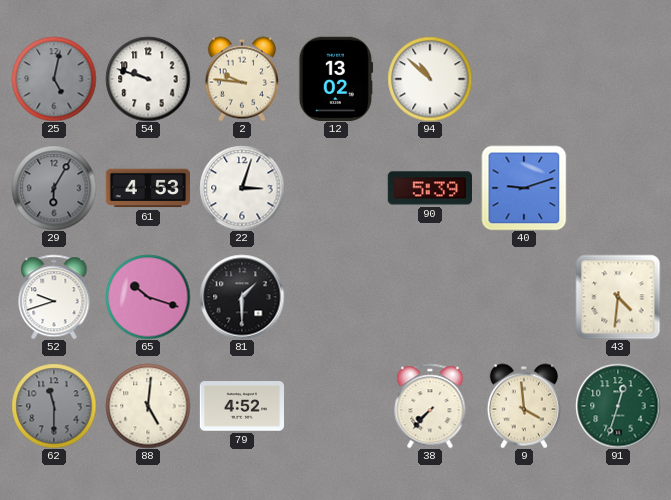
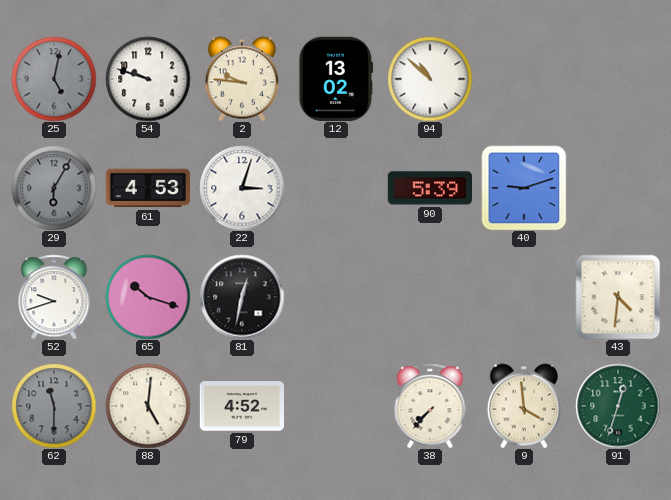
81: 1:30 -> 12:32 (242, 297)
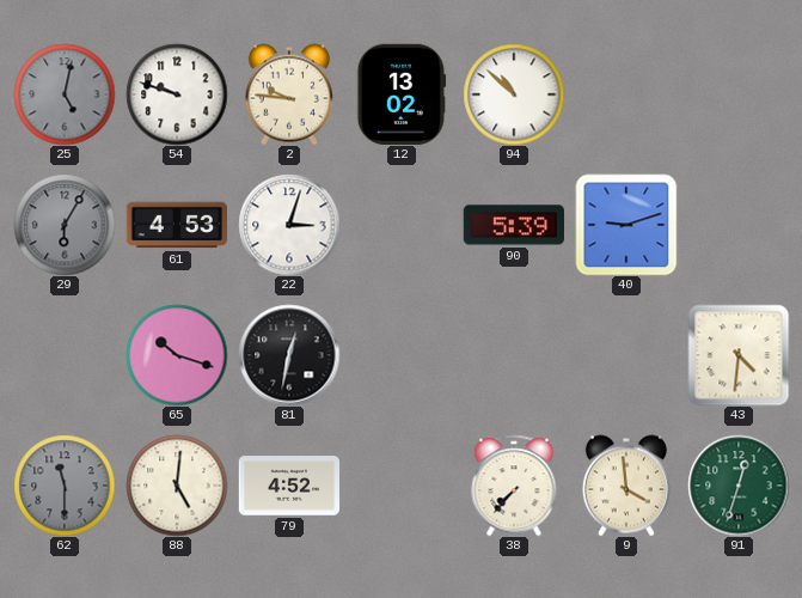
52: 9:42 -> none (54, 297)
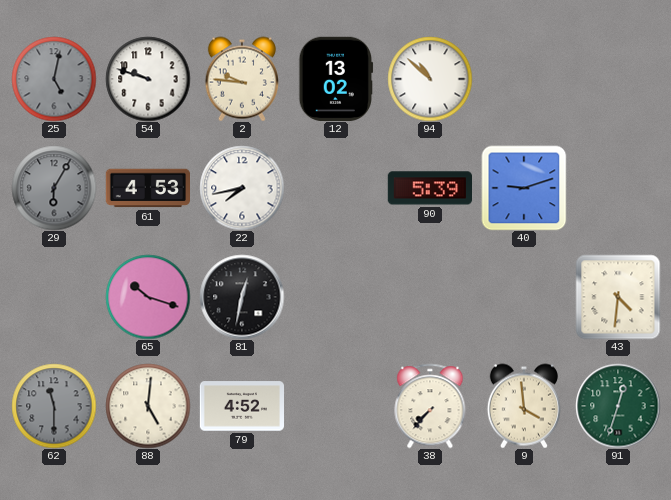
22: 3:03 -> 7:43 (242, 188)
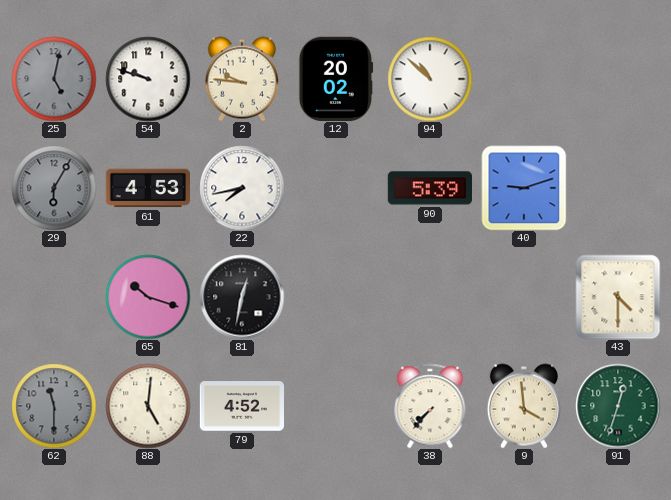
12: 13:02 -> 20:02 (336, 78)
43: 4:31 -> 4:30 (618, 297)
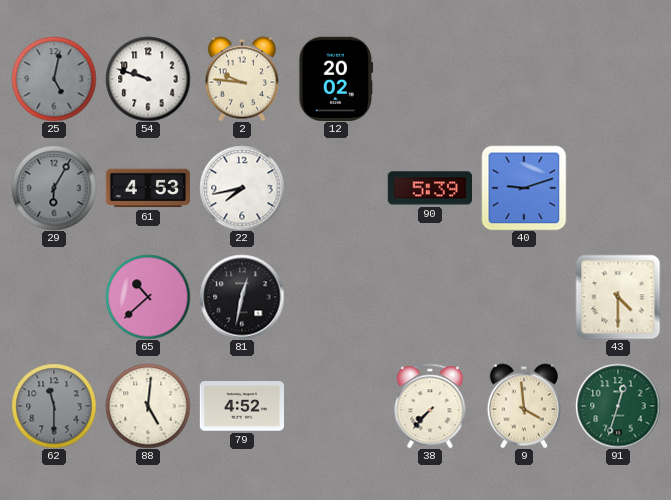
94: 10:52 -> none (430, 79)
65: 10:18 -> 10:38 (148, 297)
